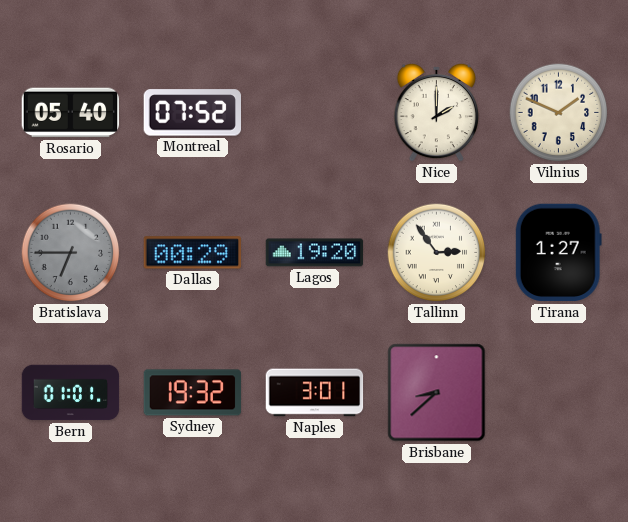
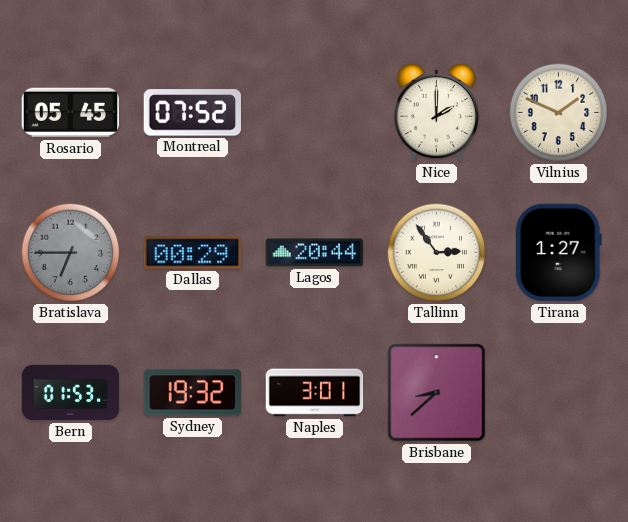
Rosario: 05:40 -> 05:45 (71, 113)
Lagos: 19:20 -> 20:44 (315, 253)
Bern: 01:01 -> 01:53 (71, 393)
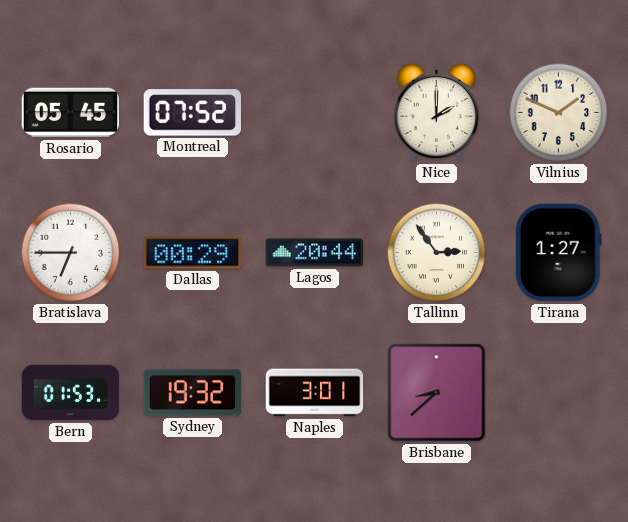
Bratislava dial: grey -> white (71, 253)
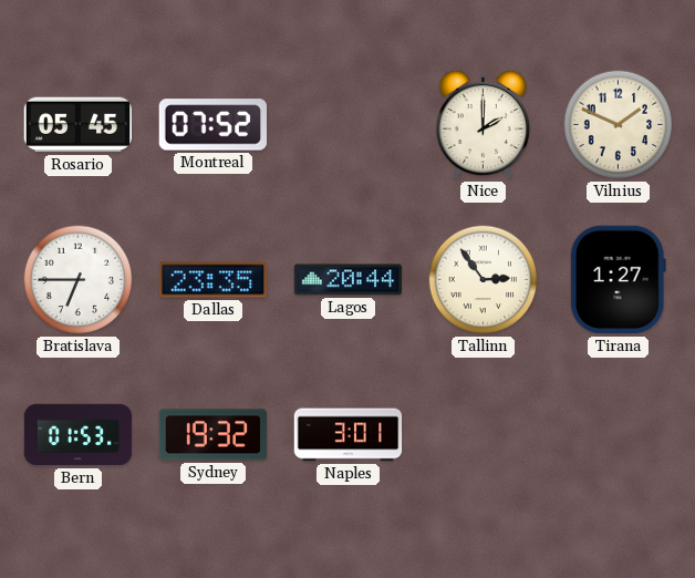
Dallas: 00:29 -> 23:35 (214, 280)
Brisbane: 8:38 -> none (437, 393)
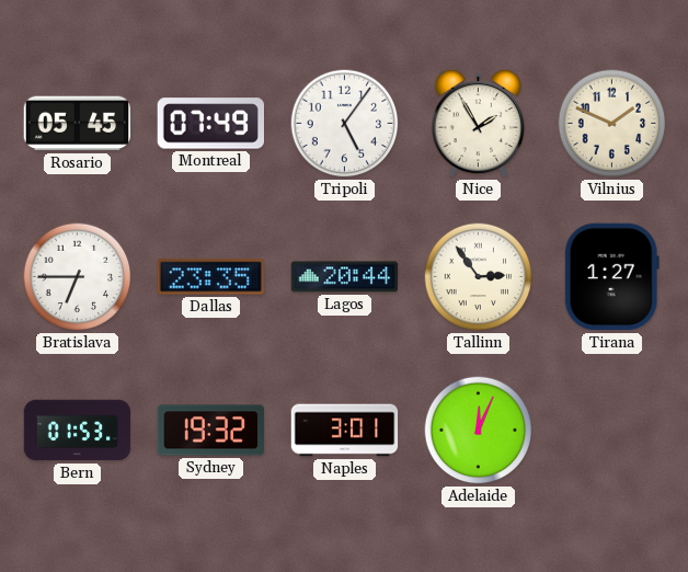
Montreal: 07:52 -> 07:49 (210, 124)
Tripoli: none -> 5:06 (345, 124)
Nice: 2:00 -> 1:55 (479, 123)
Adelaide: none -> 12:04 (479, 431)
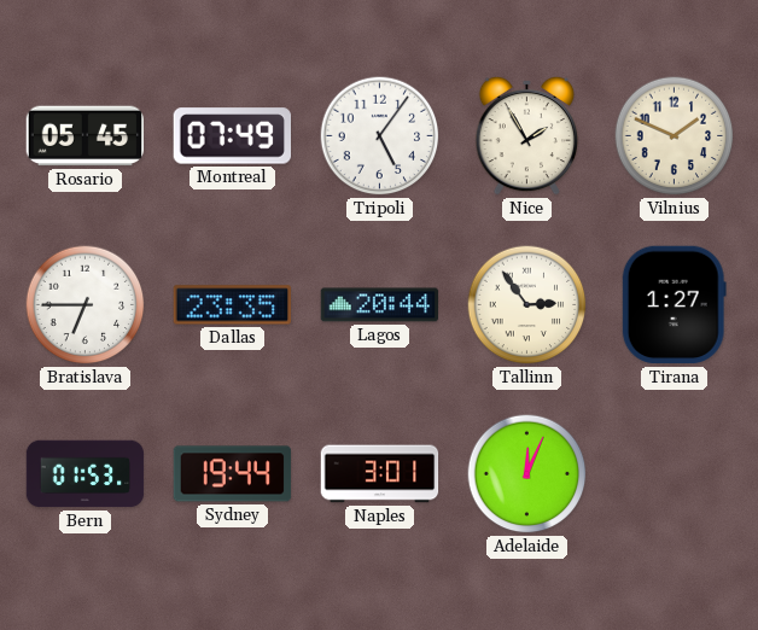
Sydney: 19:32 -> 19:44 (233, 474)
